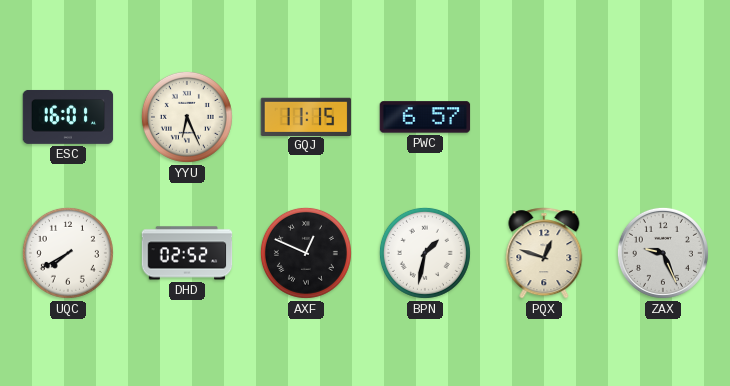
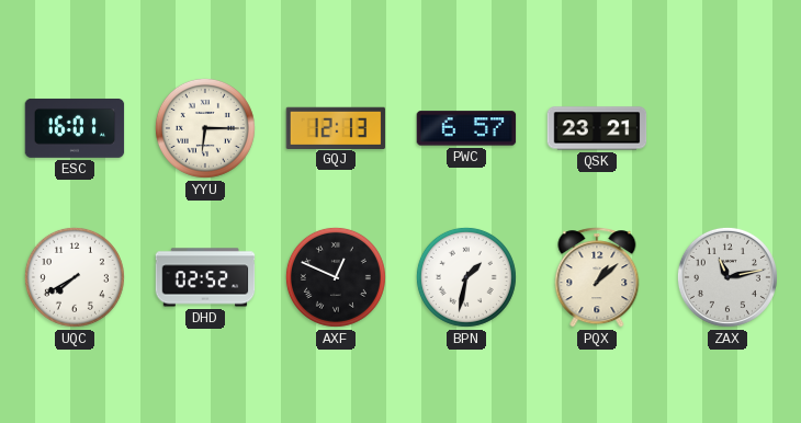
YYU: 6:26 -> 6:15 (205, 128)
GQJ: 11:15 -> 12:13 (336, 127)
QSK: none -> 23:21 (597, 128)
PQX: 12:48 -> 1:08 (597, 277)
ZAX: 9:26 -> 11:13 (727, 277)
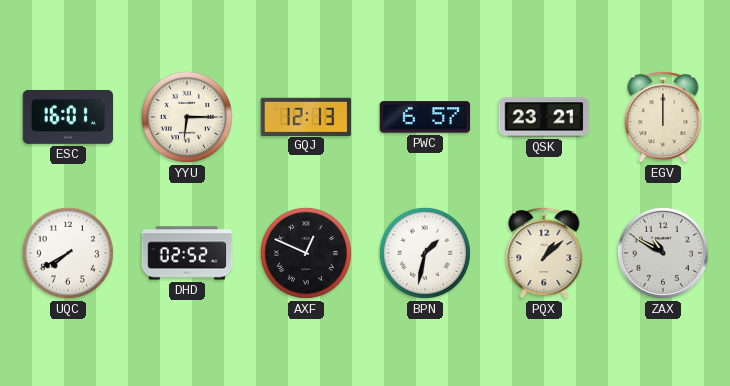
EGV: none -> 12:00 (663, 117)
ZAX: 11:13 -> 10:50 (663, 253)
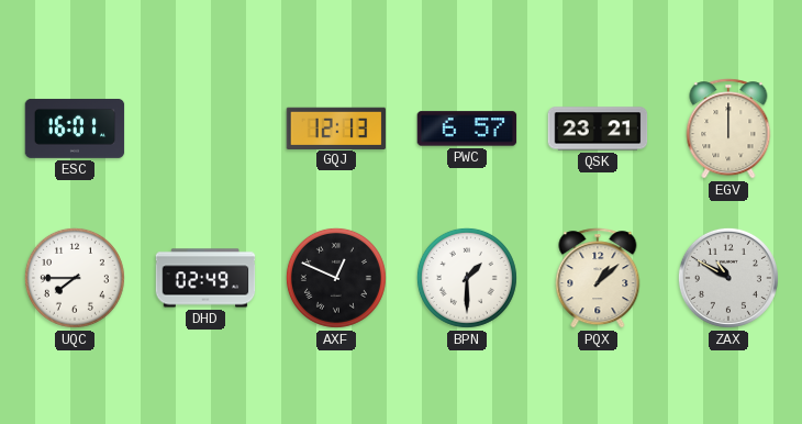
YYU: 6:15 -> none (187, 117)
UQC: 7:40 -> 7:45 (75, 278)
DHD: 02:52 -> 02:49 (205, 278)
BPN: 1:32 -> 1:30 (467, 278)
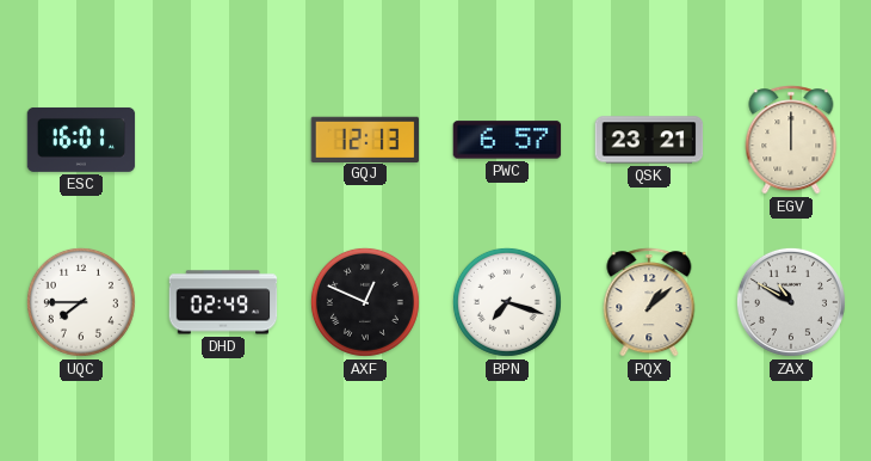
BPN: 1:30 -> 7:18 (507, 302)
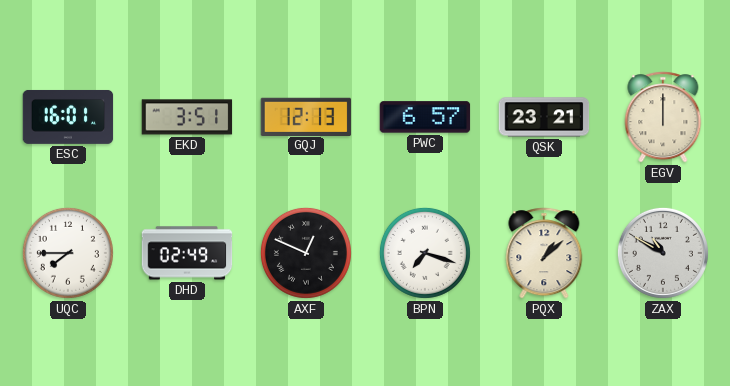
EKD: none -> 3:51 (187, 117)
